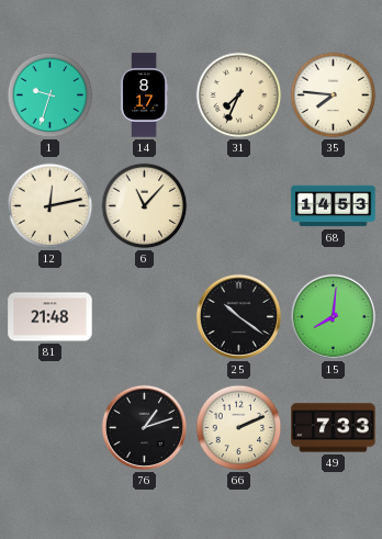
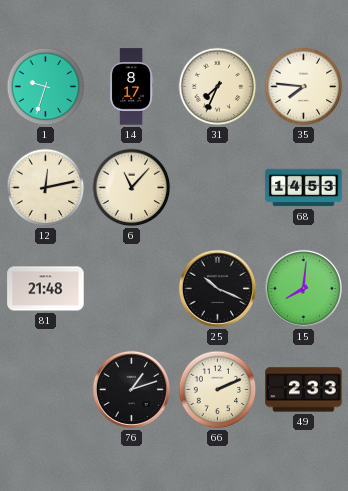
25: 10:21 -> 10:19 (217, 288)
49: 7:33 -> 2:33 (304, 390)
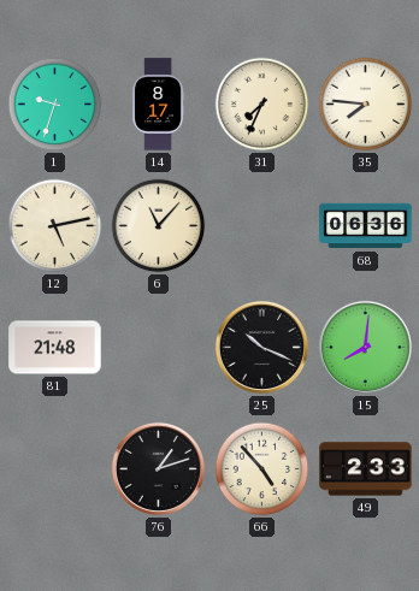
12: 12:13 -> 5:13 (55, 226)
68: 14:53 -> 06:36 (366, 226)
66: 2:11 -> 4:53 (262, 469)
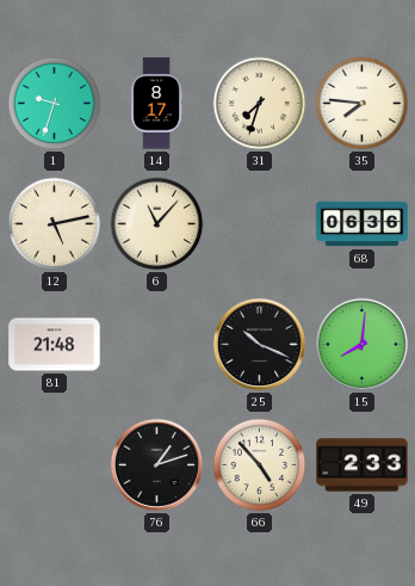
31: 7:34 -> 7:33 (260, 104)
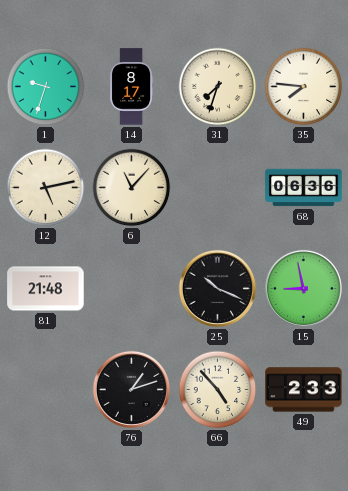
15: 8:01 -> 8:58 (303, 288)
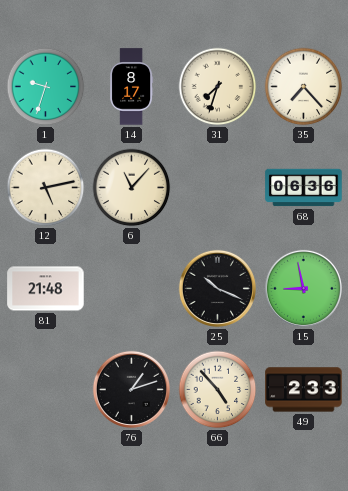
35: 7:46 -> 7:23 (304, 87)
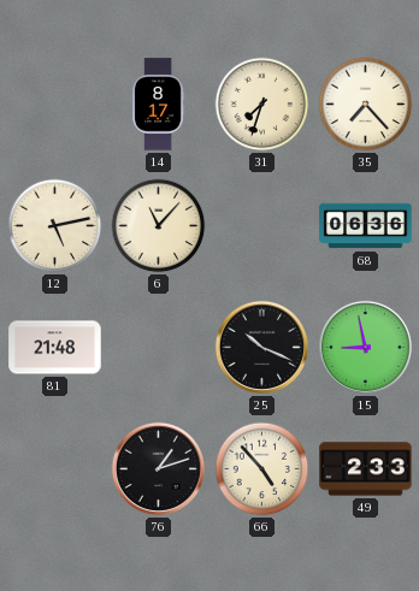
1: 9:33 -> none (46, 87)
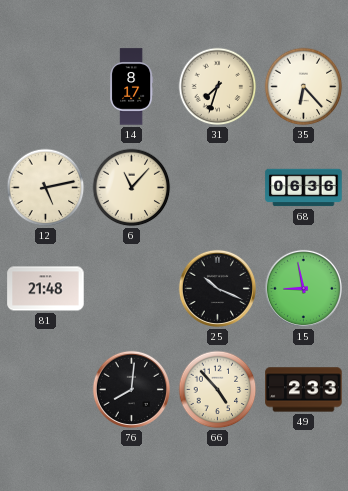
35: 7:23 -> 6:23 (304, 87)
76: 1:12 -> 8:01 (131, 389)
